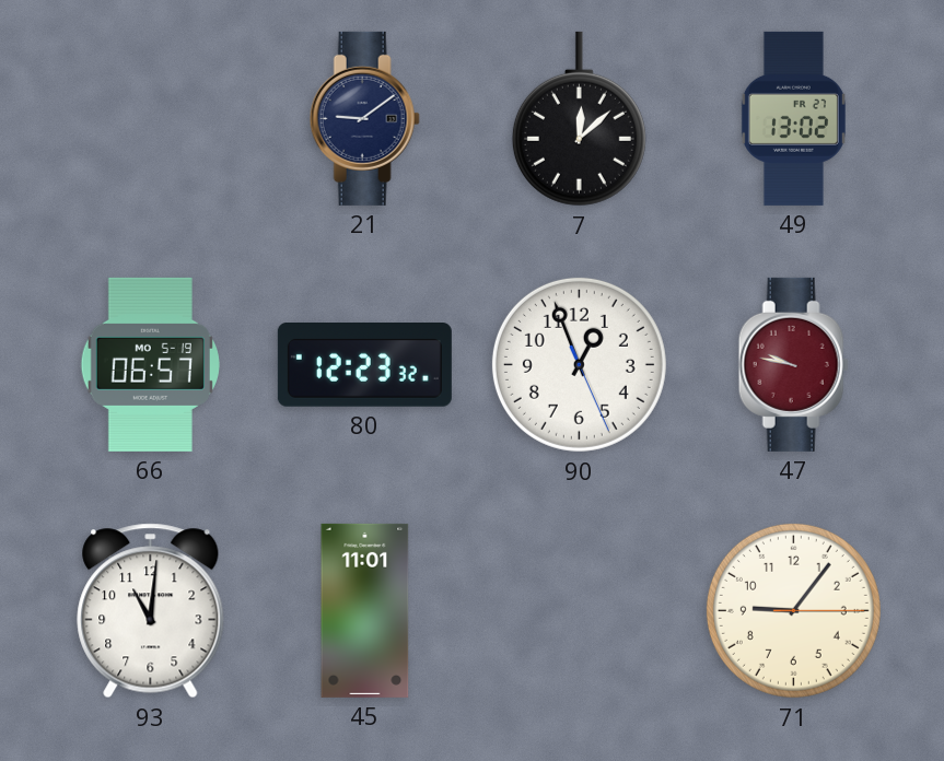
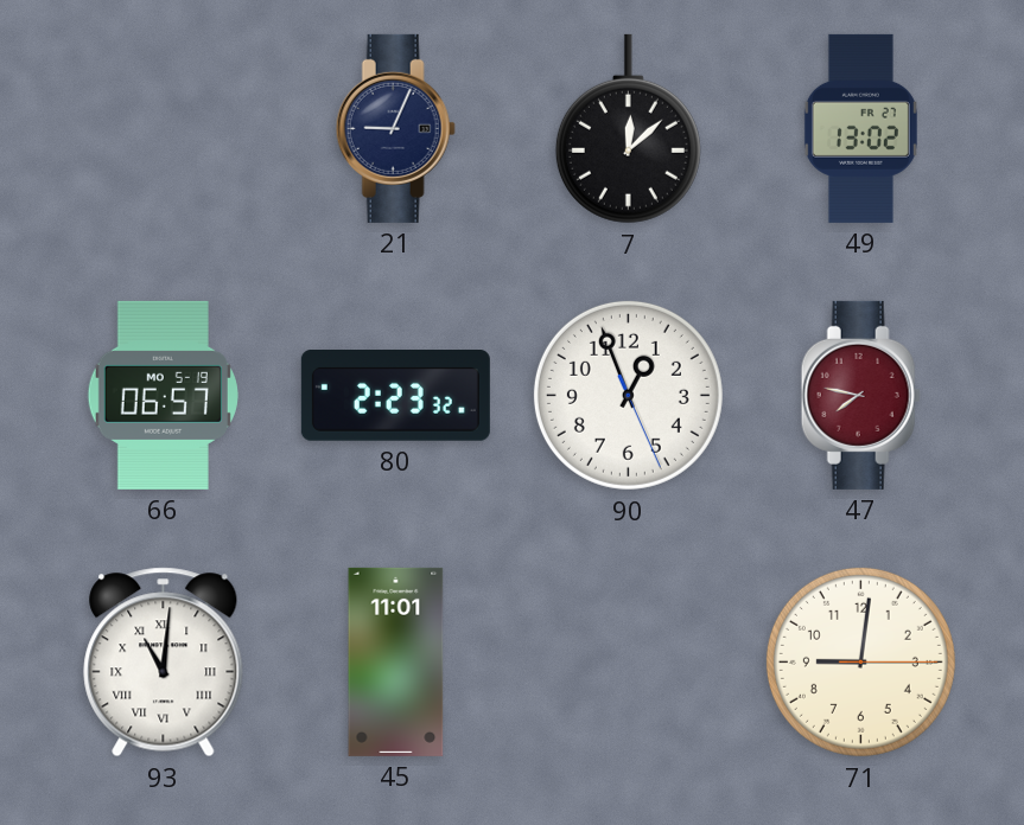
21: 9:09 -> 9:04 (395, 128)
80: 12:23 -> 2:23 (395, 396)
47: 9:47 -> 7:47 (860, 395)
93 numerals: Arabic -> Roman (164, 663)
71: 9:06 -> 9:01 (860, 661)
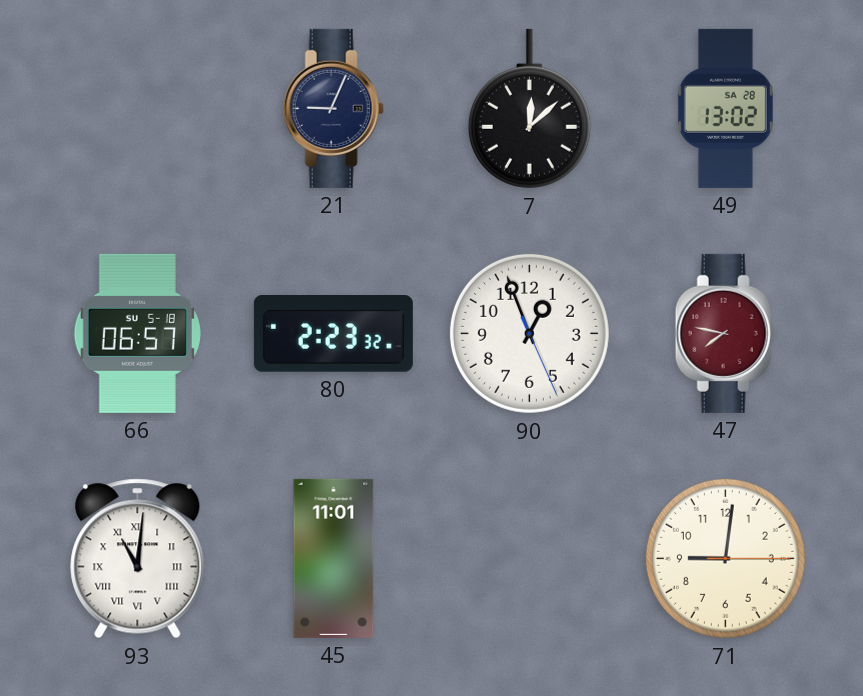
49 date: FR 27 -> SA 28 (725, 108)
66 date: MO 5-19 -> SU 5-18 (137, 333)
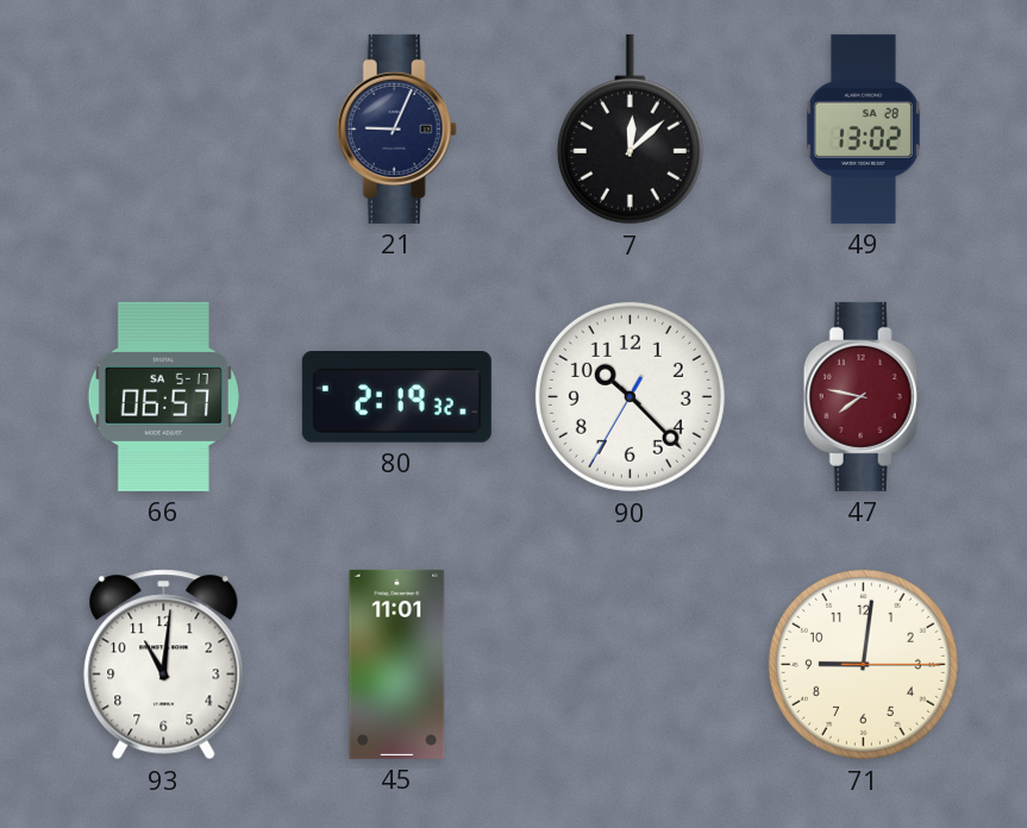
66 date: SU 5-18 -> SA 5-17 (163, 396)
80: 2:23 -> 2:19 (396, 397)
90: 12:56 -> 10:22 (630, 396)
93 numerals: Roman -> Arabic (164, 665)
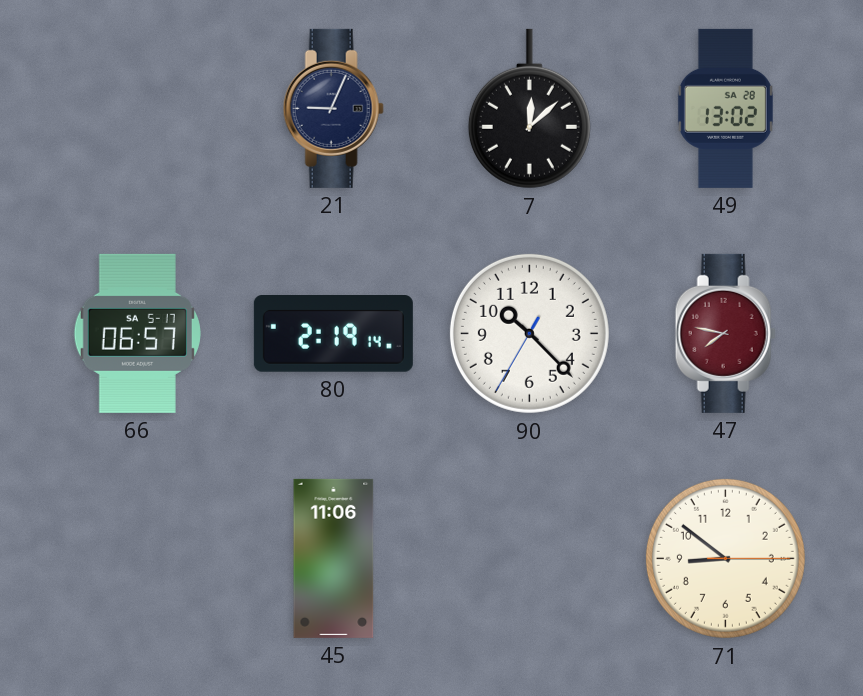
80: 2:19:32 -> 2:19:14 (333, 334)
93: 11:01 -> none (164, 665)
45: 11:01 -> 11:06 (334, 558)
71: 9:01 -> 8:51 (725, 558)
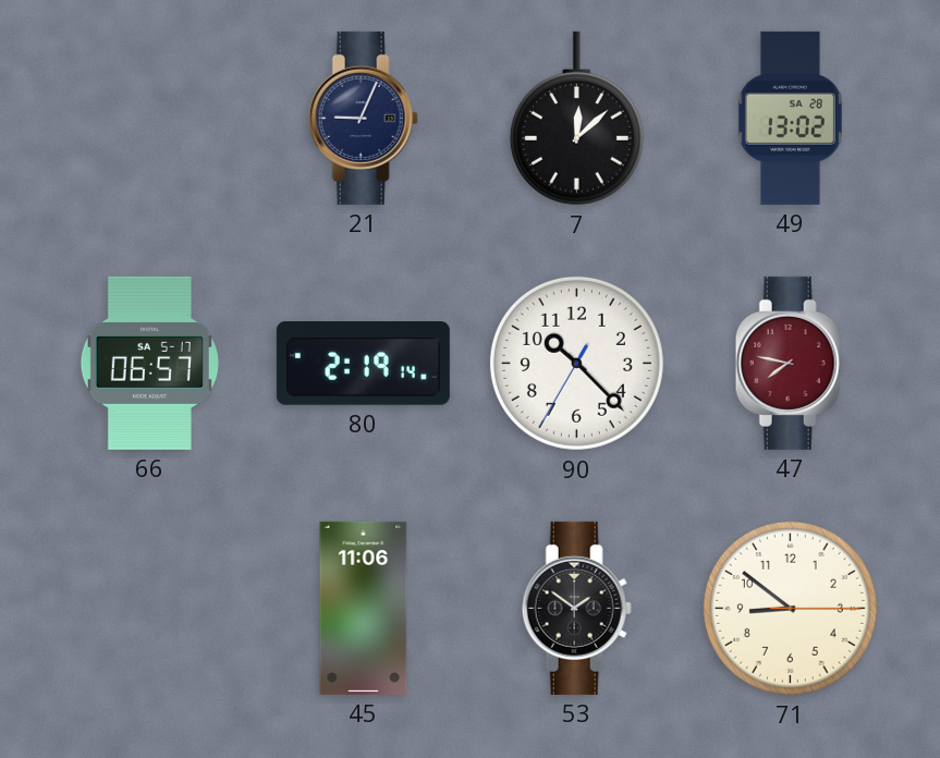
53: none -> 1:51 (576, 608)
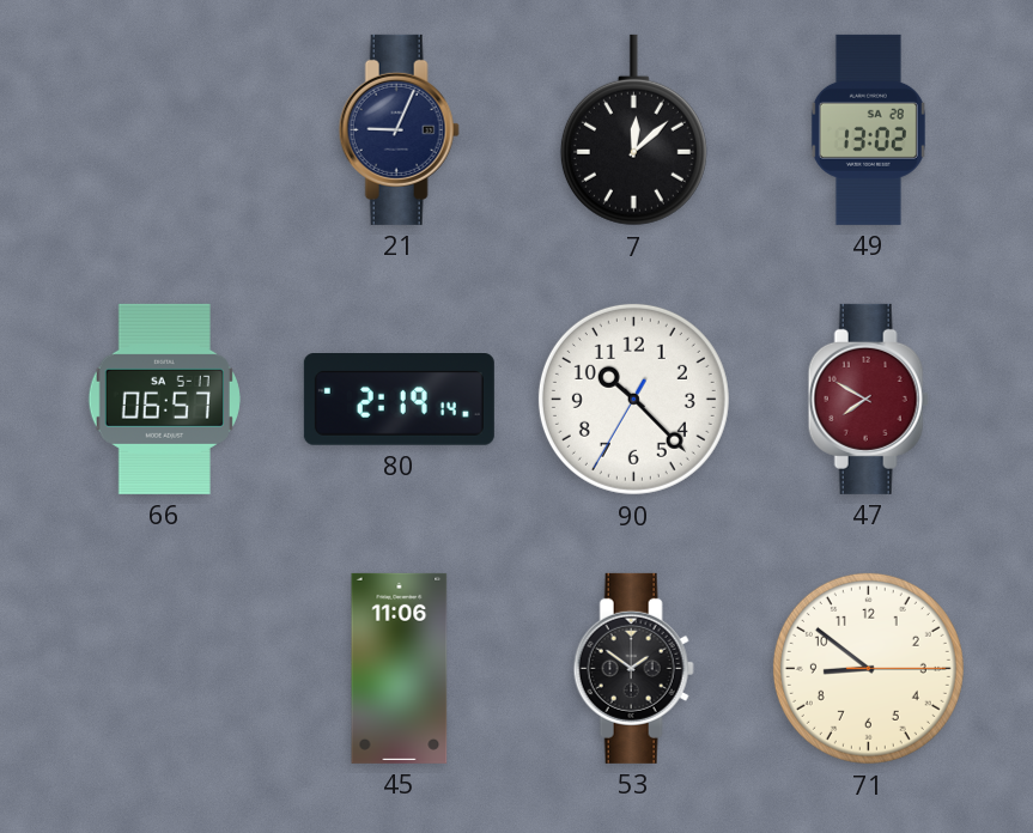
47: 7:47 -> 7:50 (868, 399)
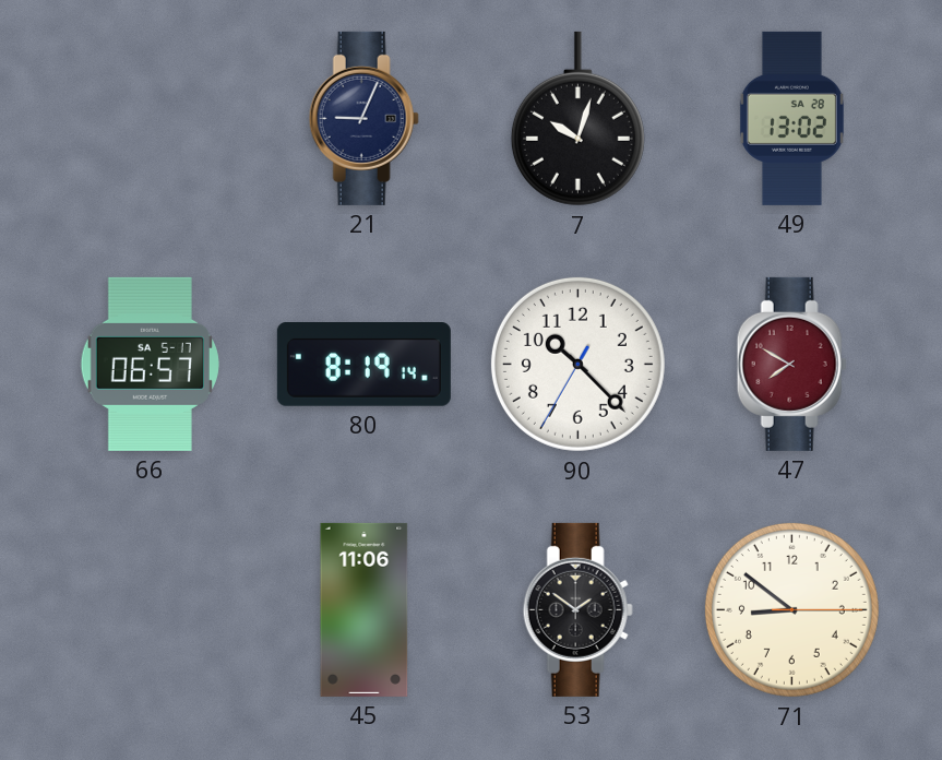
7: 12:08 -> 10:03 (577, 119)
80: 2:19 -> 8:19 (363, 365)
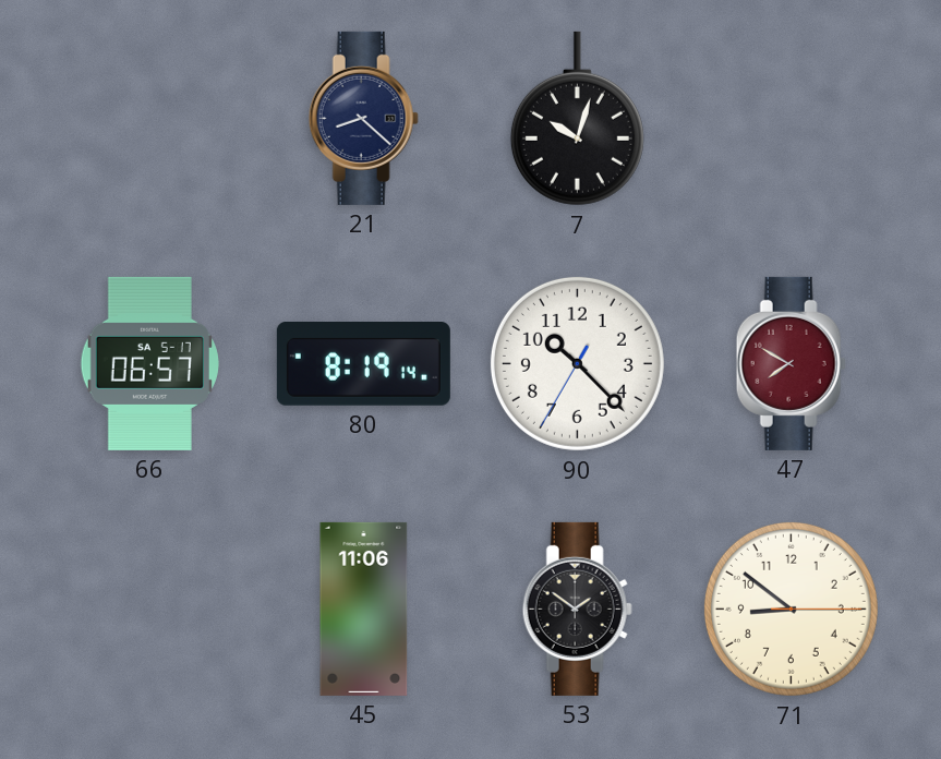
21: 9:04 -> 8:22 (363, 118)
49: 13:02 -> none (791, 118)
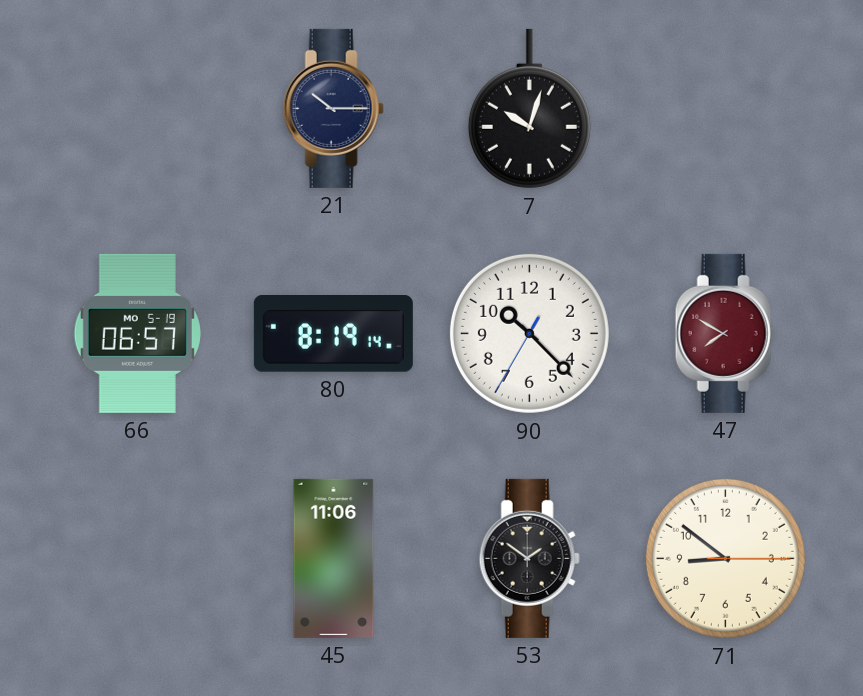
21: 8:22 -> 10:15 (333, 108)
66 date: SA 5-17 -> MO 5-19 (137, 333)
